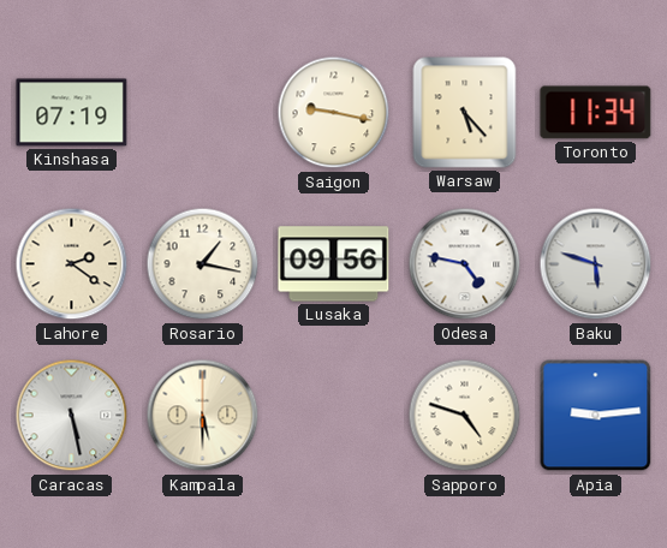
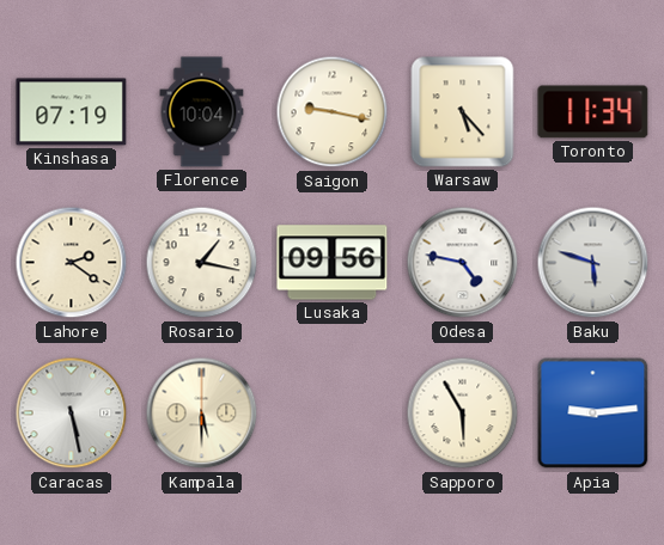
Florence: none -> 10:04 (202, 112)
Sapporo: 4:48 -> 5:55 (463, 414)
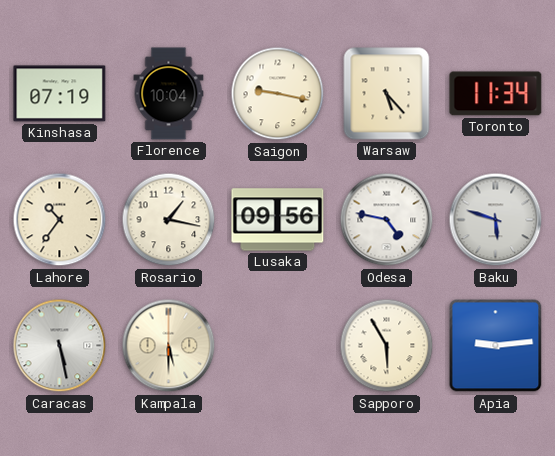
Lahore: 2:21 -> 10:36 (60, 220)
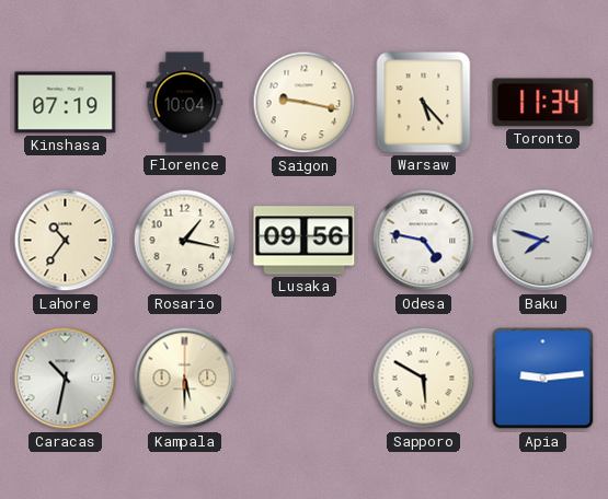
Baku: 5:48 -> 7:48 (543, 241)
Caracas: 5:28 -> 10:32 (66, 379)
Sapporo: 5:55 -> 5:50 (424, 379)
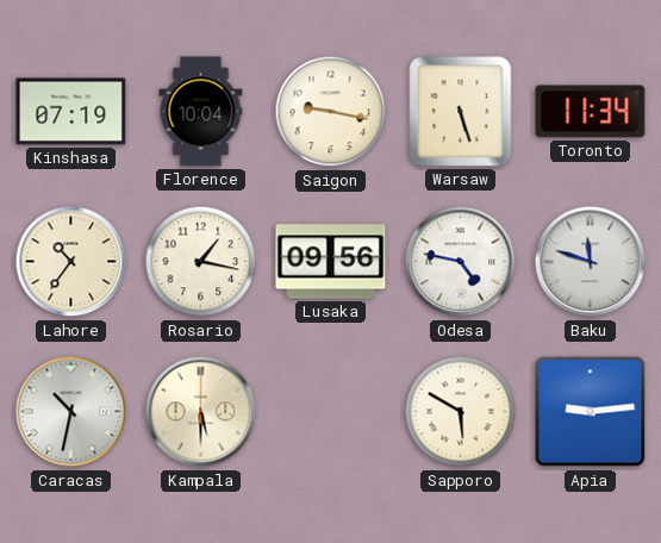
Warsaw: 5:23 -> 5:27 (461, 112)
Baku: 7:48 -> 11:48 (591, 262)
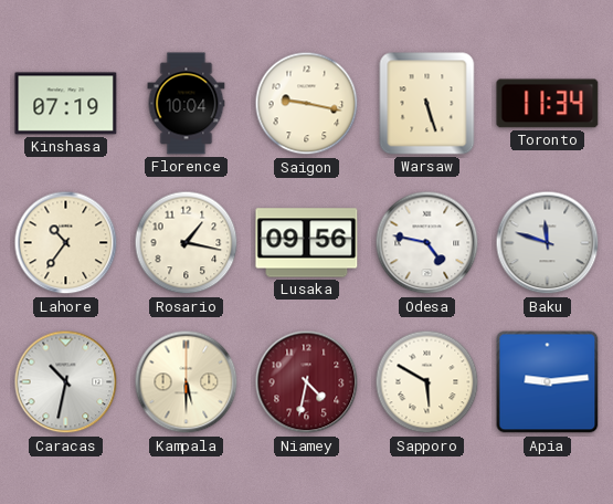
Niamey: none -> 4:32 (307, 382)
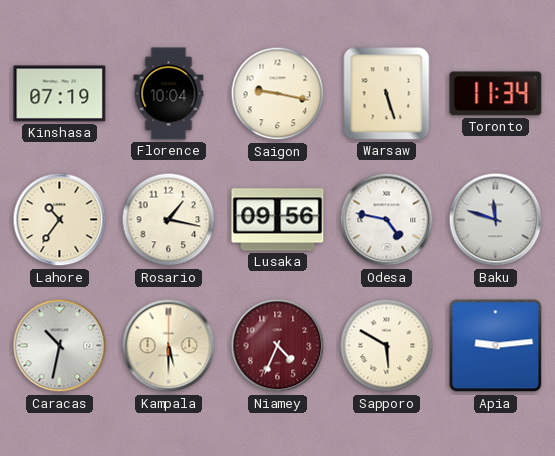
Niamey: 4:32 -> 4:34 (278, 346)
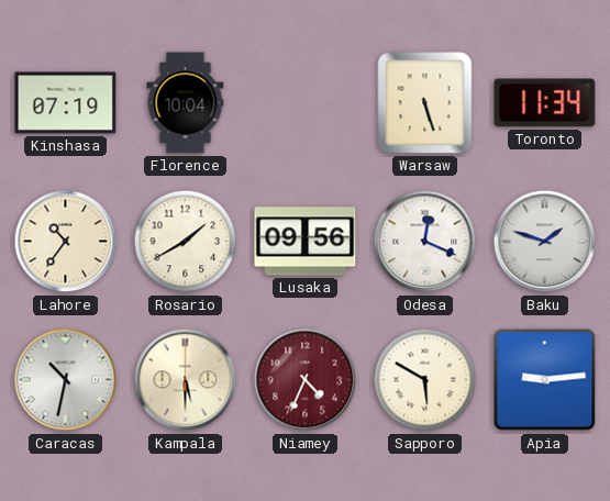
Saigon: 9:17 -> none (278, 94)
Rosario: 1:17 -> 1:40 (186, 242)
Odesa: 4:47 -> 12:19 (425, 242)
Baku: 11:48 -> 1:48 (545, 242)
